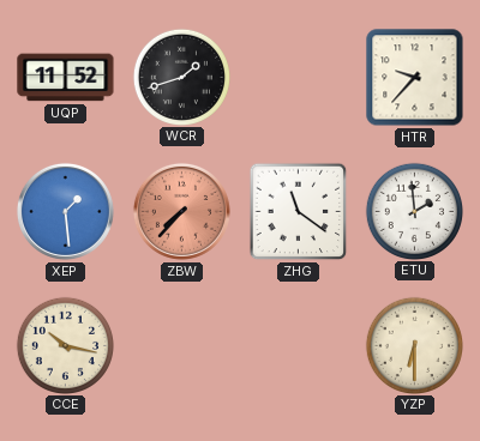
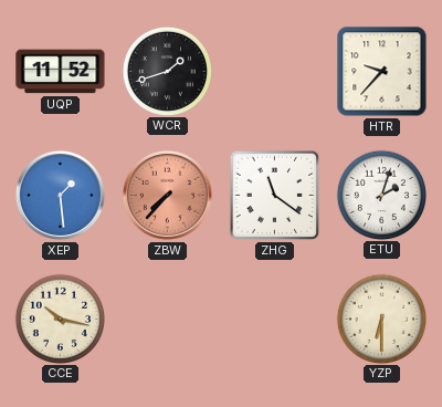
ETU: 1:59 -> 2:03 (381, 195)
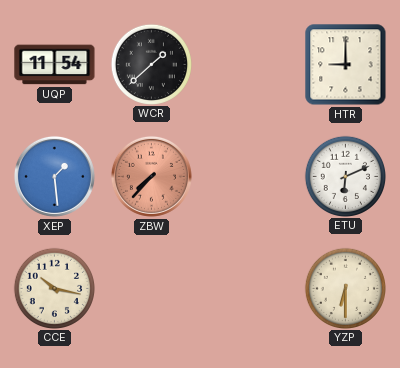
UQP: 11:52 -> 11:54 (55, 65)
WCR: 1:42 -> 1:38 (151, 64)
HTR: 9:37 -> 9:00 (346, 65)
ZHG: 11:21 -> none (275, 196)
ETU: 2:03 -> 6:11 (345, 176)
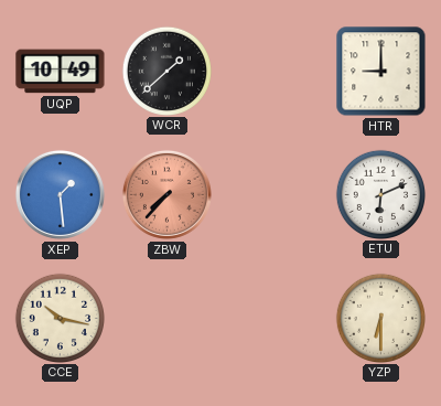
UQP: 11:54 -> 10:49 (61, 72)
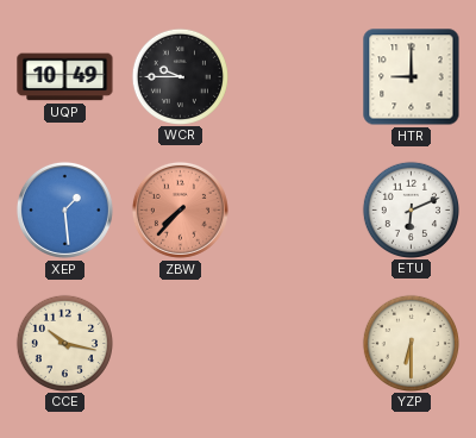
WCR: 1:38 -> 9:45 (180, 76)
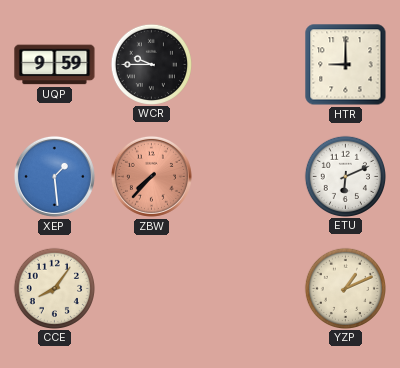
UQP: 10:49 -> 9:59 (55, 65)
CCE: 10:17 -> 8:06 (54, 288)
YZP: 6:30 -> 1:11 (345, 288)
